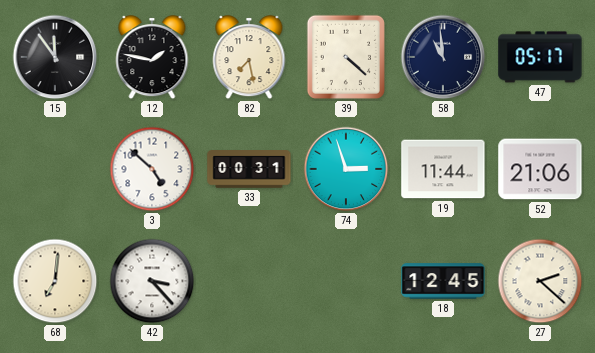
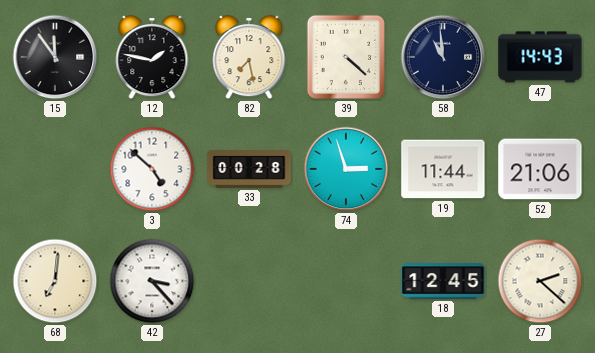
47: 05:17 -> 14:43 (540, 57)
33: 00:31 -> 00:28 (249, 169)
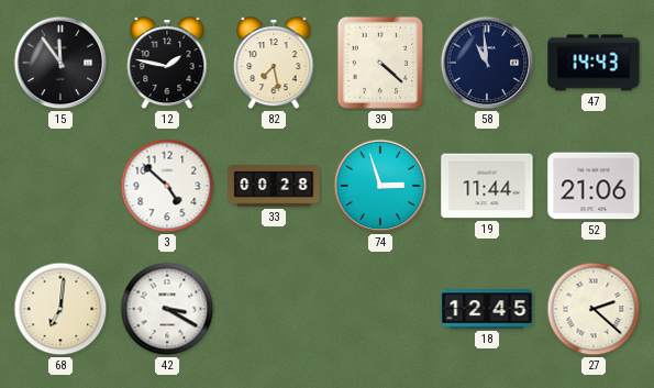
42: 3:23 -> 3:20 (167, 309)
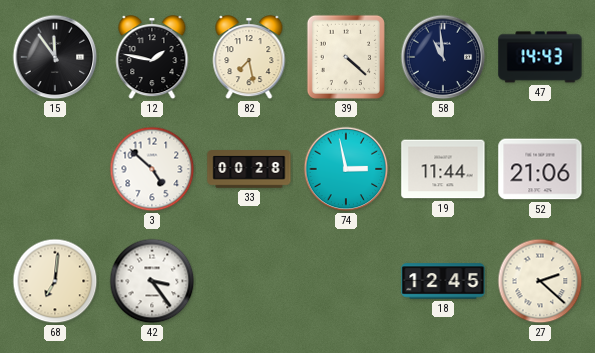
74: 2:57 -> 2:58 (346, 169)
42: 3:20 -> 3:24 (152, 281)
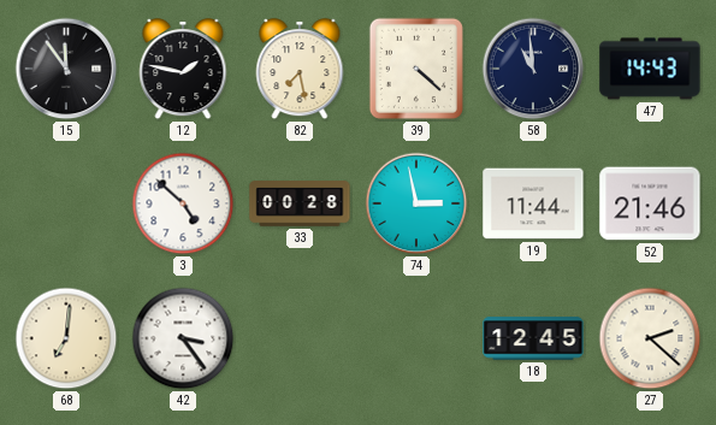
52: 21:06 -> 21:46 (650, 203)
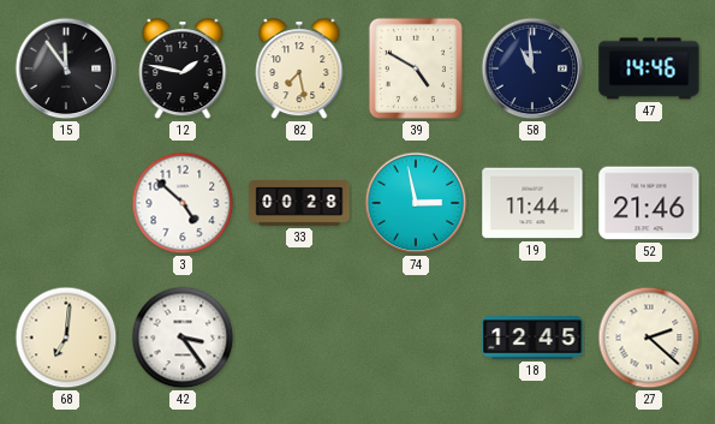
39: 4:22 -> 4:50 (416, 68)
47: 14:43 -> 14:46 (649, 68)
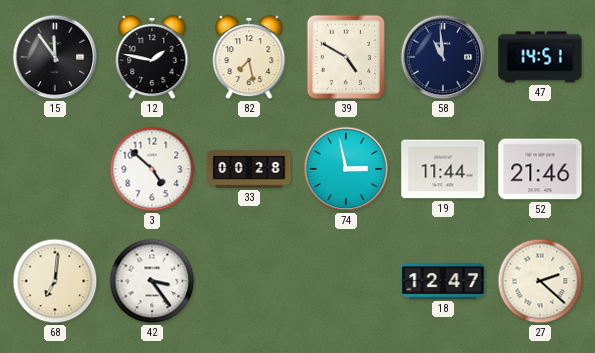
47: 14:46 -> 14:51 (540, 57)
18: 12:45 -> 12:47 (443, 281)
